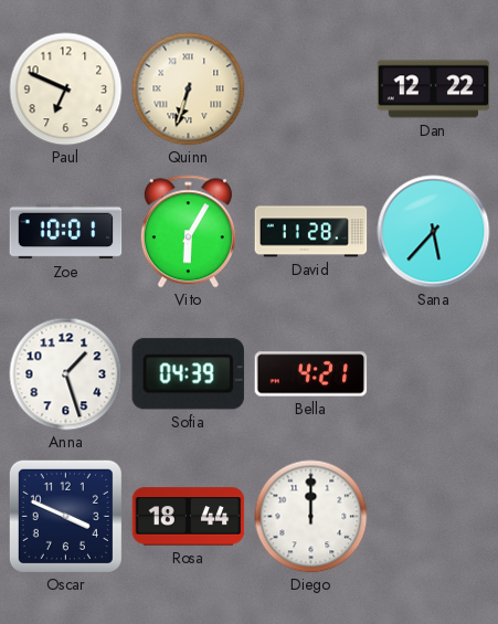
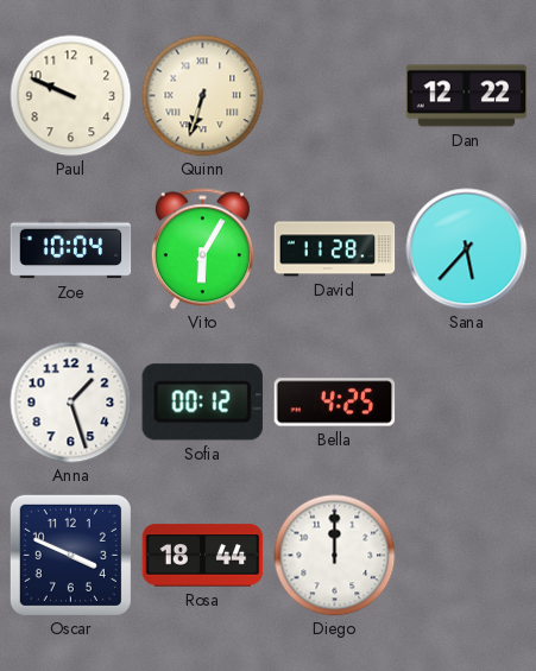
Paul: 6:49 -> 9:49 (71, 96)
Zoe: 10:01 -> 10:04 (71, 249)
Sofia: 04:39 -> 00:12 (202, 403)
Bella: 4:21 -> 4:25 (335, 403)
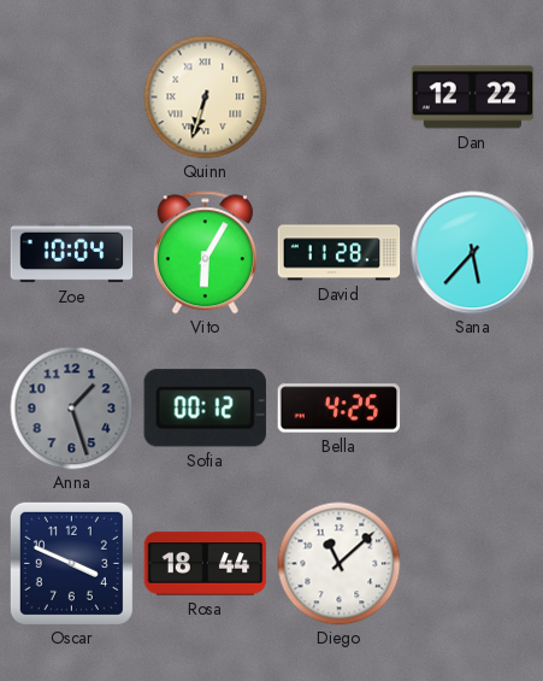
Paul: 9:49 -> none (71, 96)
Anna dial: white -> grey (72, 409)
Diego: 12:00 -> 11:08 (340, 564)
